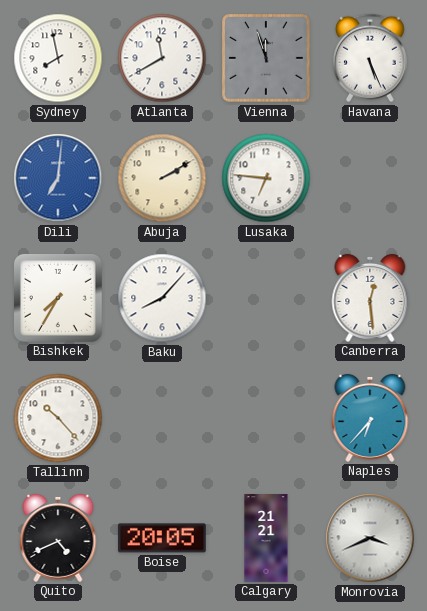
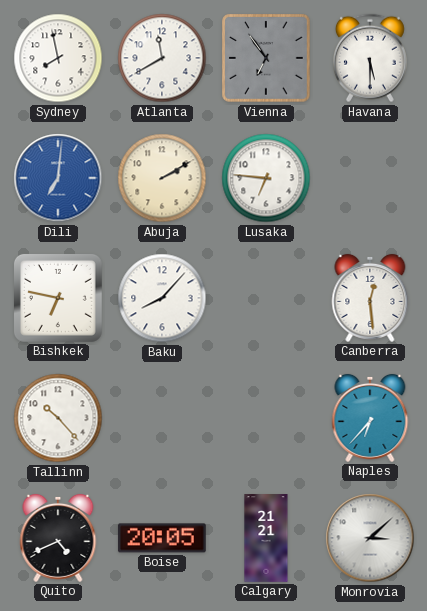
Vienna: 11:57 -> 6:54 (266, 58)
Havana: 5:26 -> 5:30 (370, 58)
Bishkek: 7:35 -> 6:47 (58, 298)
Monrovia: 3:41 -> 3:08 (370, 538)
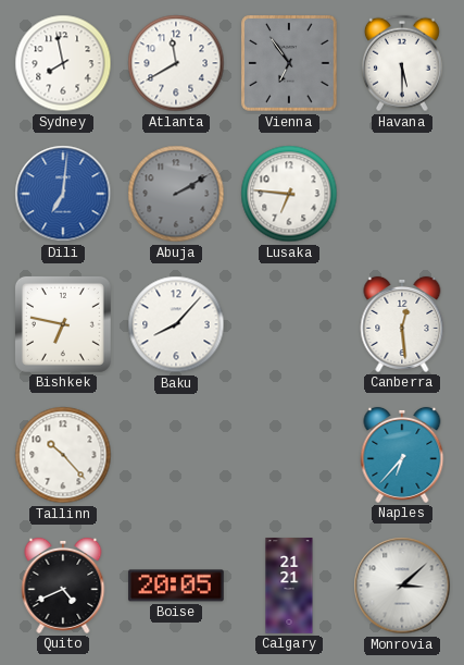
Abuja dial: cream -> grey (176, 194)
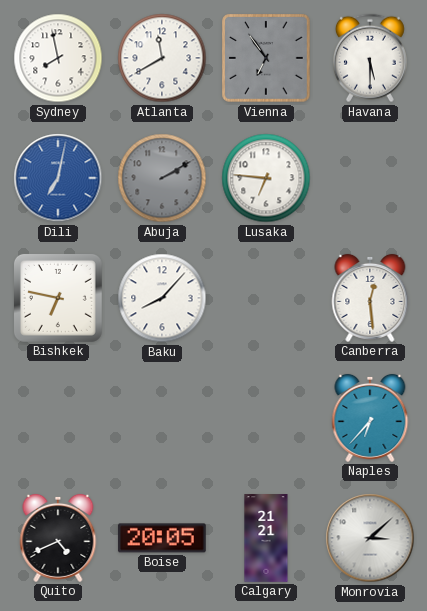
Dili: 7:01 -> 7:02 (58, 178)
Tallinn: 10:23 -> none (63, 455)
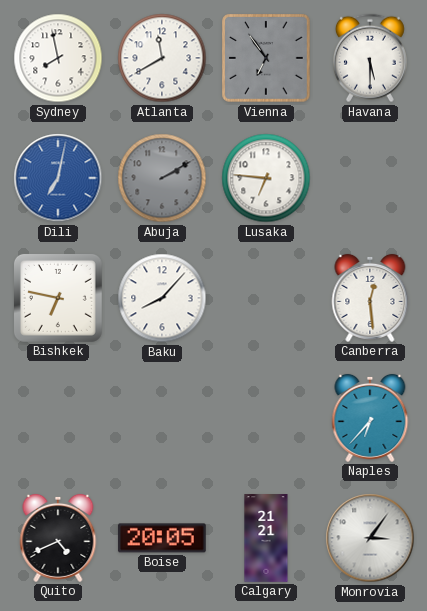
Monrovia: 3:08 -> 3:06 (370, 538)
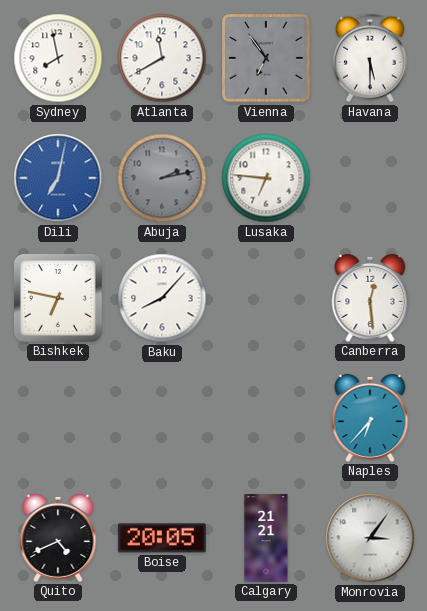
Abuja: 2:10 -> 2:13 (162, 178)
